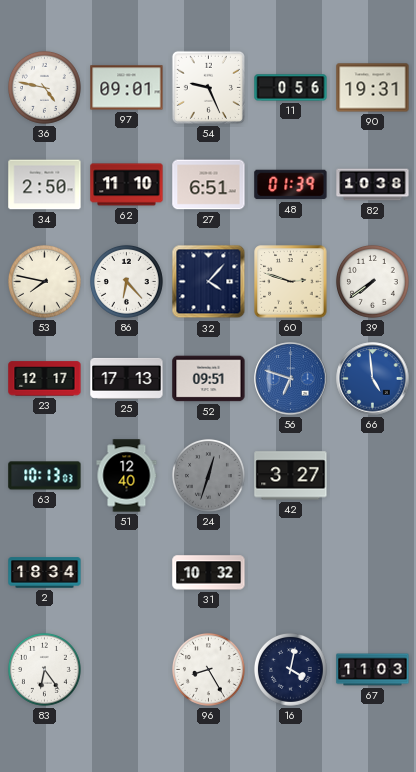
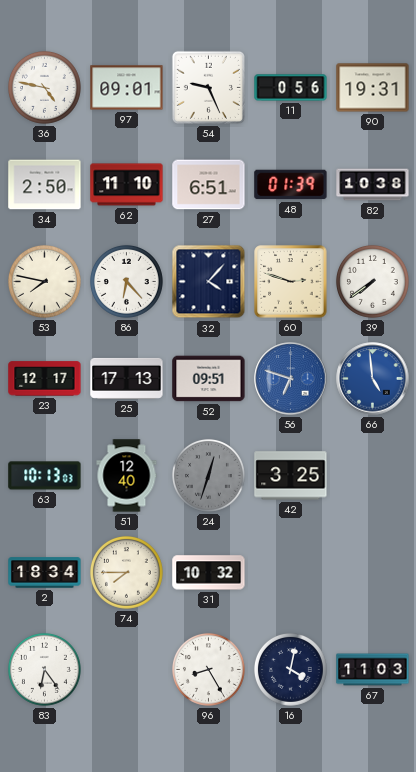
42: 3:27 -> 3:25 (291, 476)
74: none -> 7:45 (126, 572)
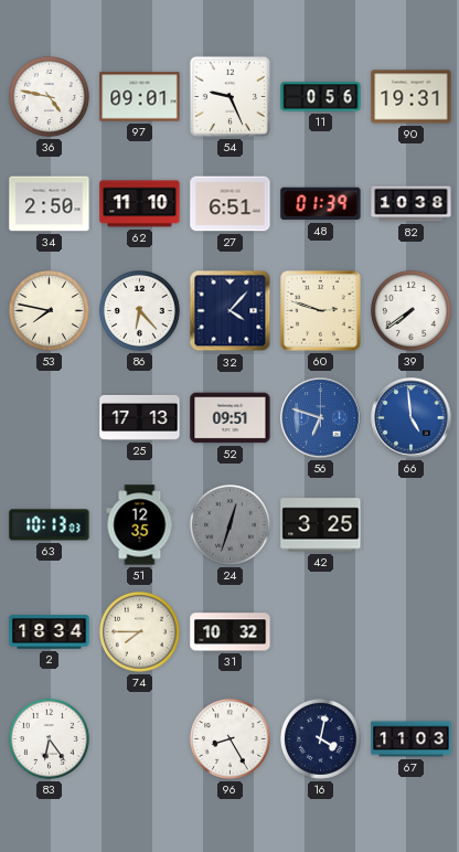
23: 12:17 -> none (45, 379)
51: 12:40 -> 12:35 (140, 525)
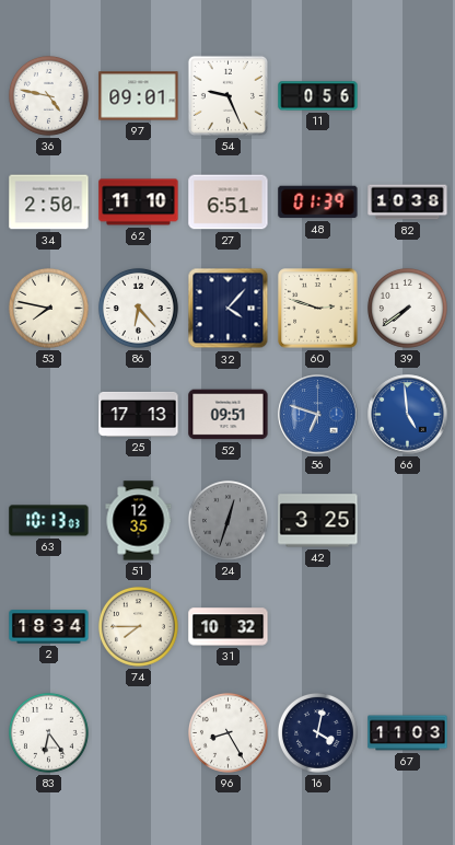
90: 19:31 -> none (412, 97)
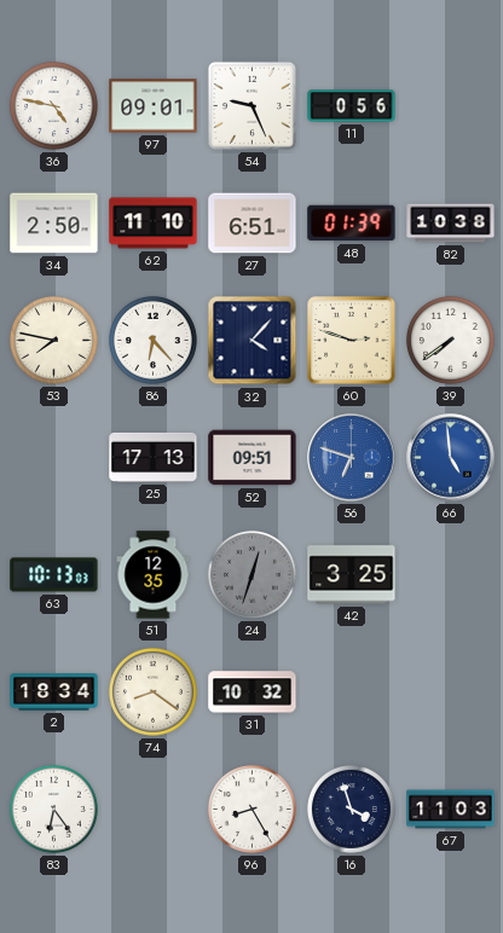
74: 7:45 -> 8:21 (152, 691)
16: 4:02 -> 3:57 (351, 809)
